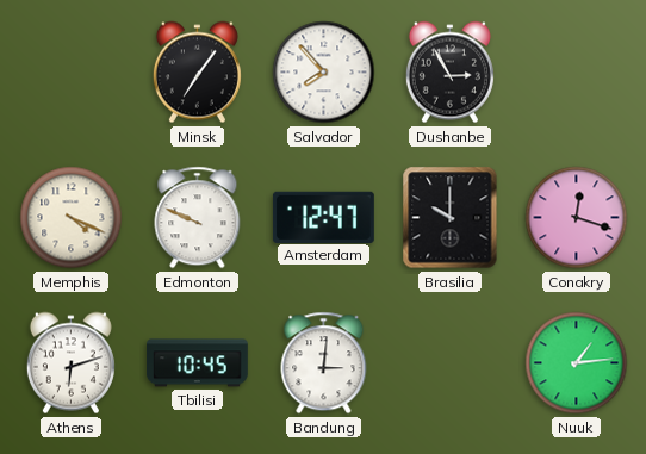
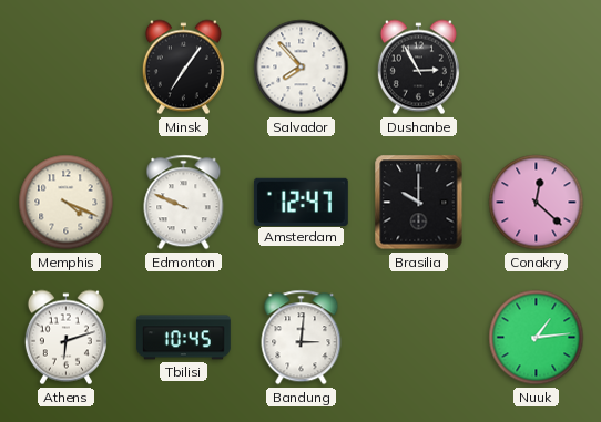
Conakry: 12:18 -> 12:22 (537, 203)
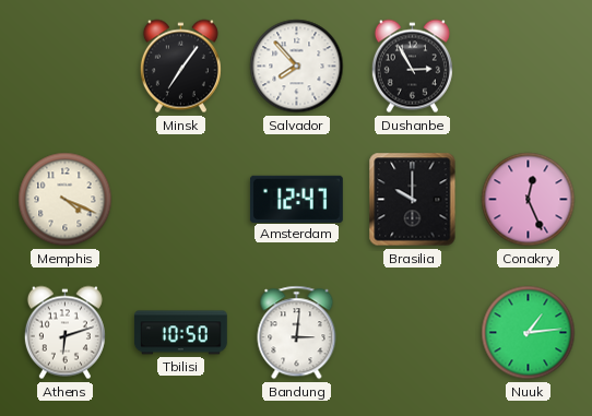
Edmonton: 9:49 -> none (184, 203)
Conakry: 12:22 -> 12:26 (529, 200)
Tbilisi: 10:45 -> 10:50 (181, 333)
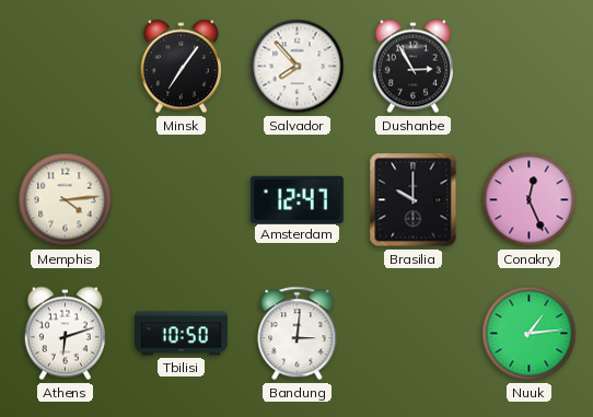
Memphis: 4:19 -> 4:14 (66, 200)
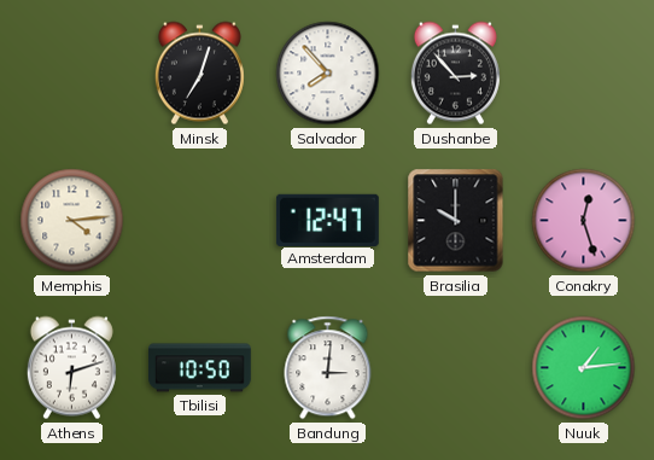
Minsk: 7:06 -> 7:03 (199, 74)
Dushanbe: 2:55 -> 2:53 (455, 74)
Conakry: 12:26 -> 12:27 (584, 221)
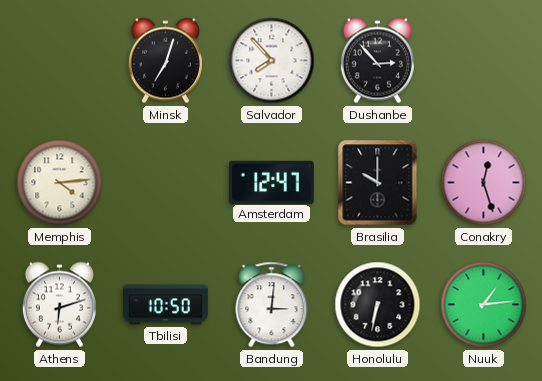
Honolulu: none -> 6:32 (378, 305)
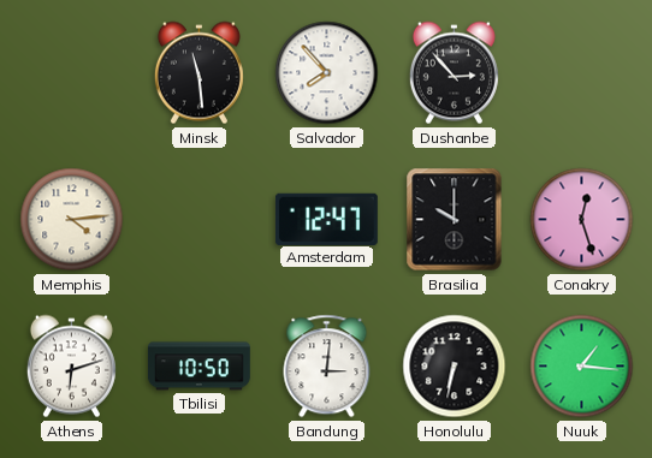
Minsk: 7:03 -> 11:29 (198, 73)
Nuuk: 1:14 -> 1:16 (582, 367)
